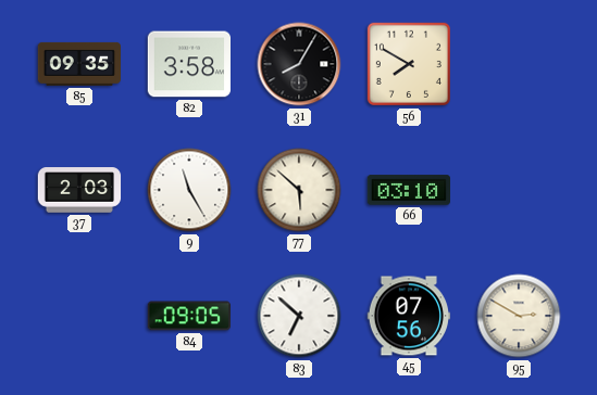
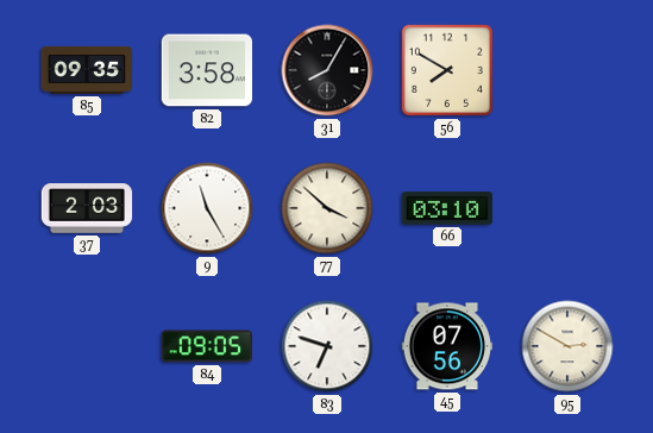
77: 5:52 -> 3:52 (327, 208)
83: 6:52 -> 6:48 (327, 346)
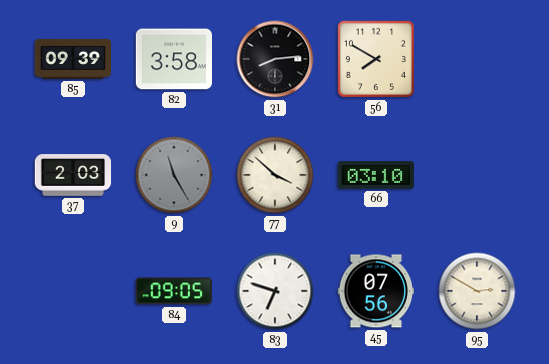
85: 09:35 -> 09:39 (73, 59)
31: 8:05 -> 8:14 (275, 59)
9 dial: white -> grey (174, 175)
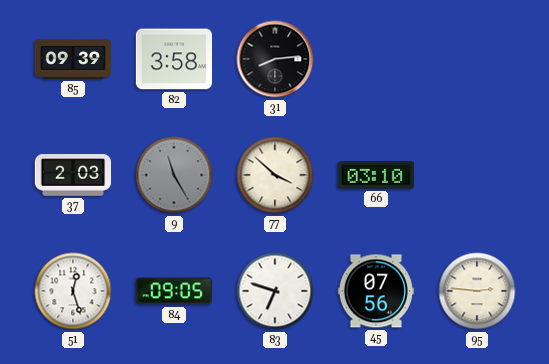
56: 7:50 -> none (376, 59)
51: none -> 12:27 (73, 291)
95: 2:50 -> 2:46 (477, 291)
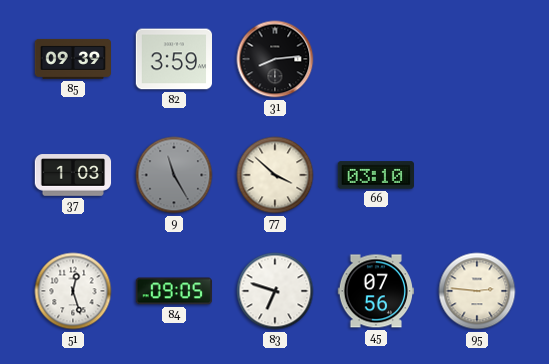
82: 3:58 -> 3:59 (173, 59)
37: 2:03 -> 1:03 (73, 175)
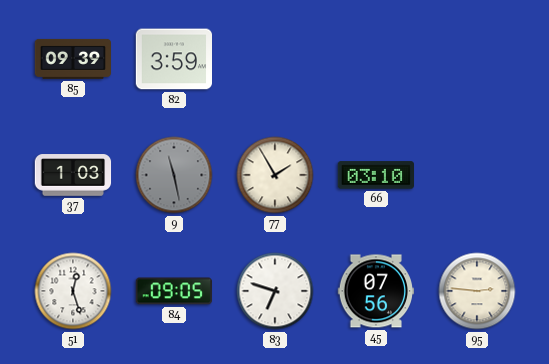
31: 8:14 -> none (275, 59)
9: 11:25 -> 11:28 (174, 175)
77: 3:52 -> 1:55 (275, 175)
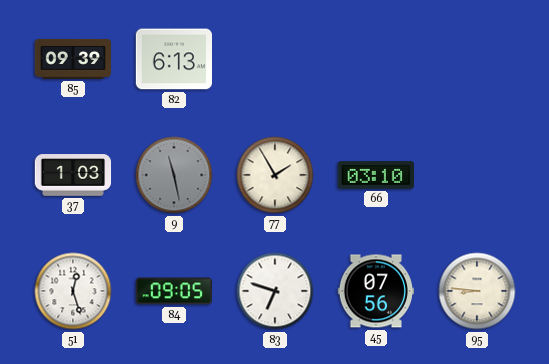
82: 3:59 -> 6:13 (173, 59)
95: 2:46 -> 8:46 (477, 291)
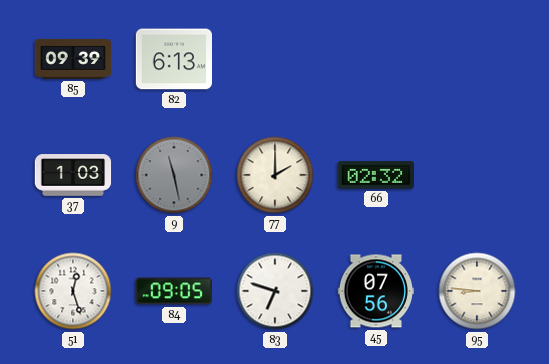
77: 1:55 -> 2:00 (275, 175)
66: 03:10 -> 02:32 (375, 175)
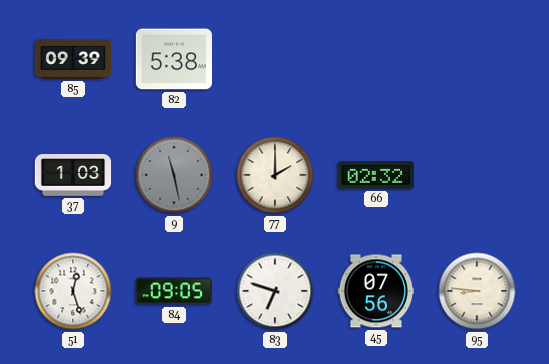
82: 6:13 -> 5:38 (173, 59)
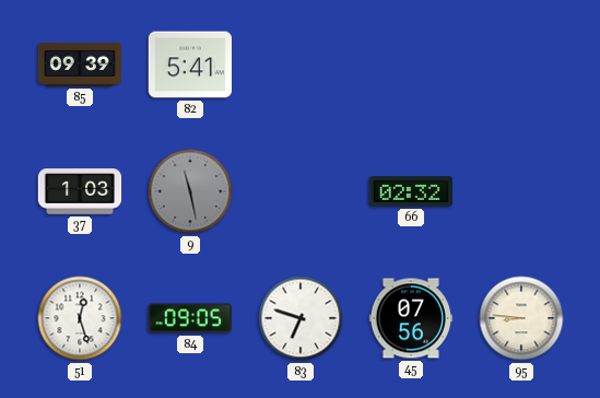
82: 5:38 -> 5:41 (189, 65)
77: 2:00 -> none (275, 175)
